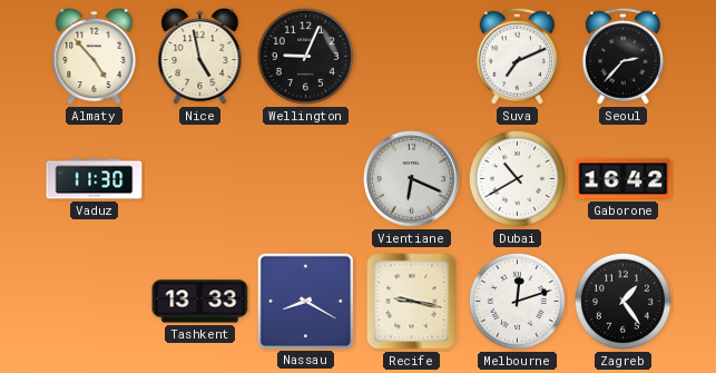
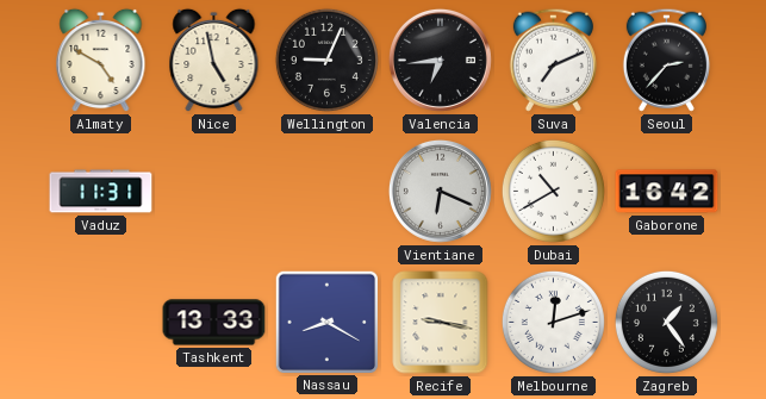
Almaty: 4:53 -> 4:50 (101, 61)
Valencia: none -> 6:44 (440, 60)
Vaduz: 11:30 -> 11:31 (101, 192)
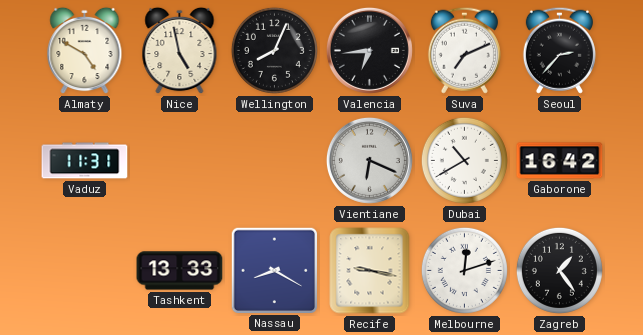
Wellington: 9:04 -> 8:04 (274, 50)
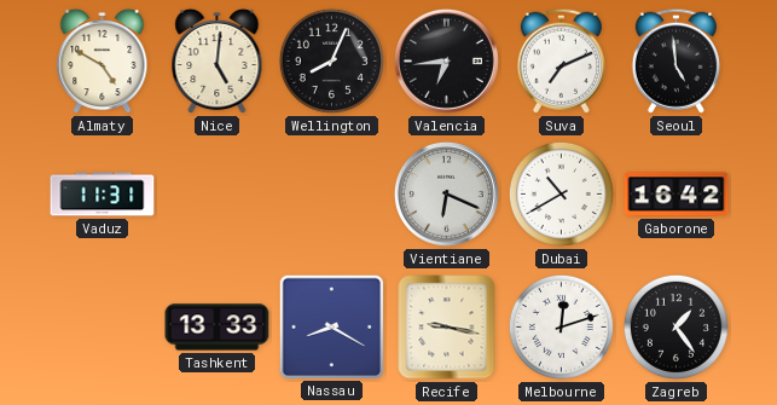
Nice: 4:58 -> 5:01 (218, 62)
Seoul: 2:37 -> 4:59 (675, 60)
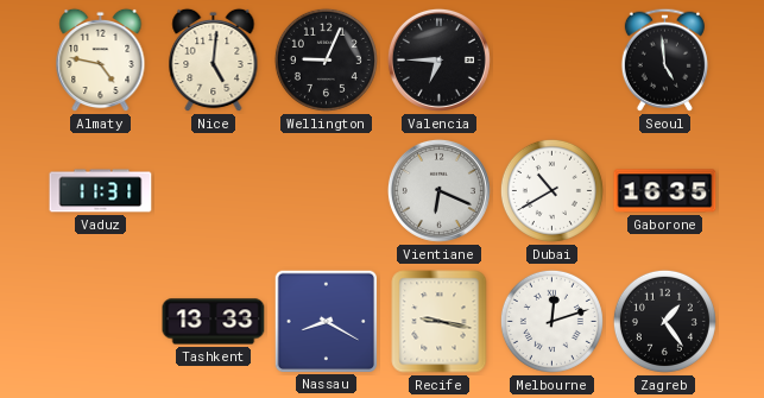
Almaty: 4:50 -> 4:47 (101, 61)
Wellington: 8:04 -> 9:04 (326, 59)
Valencia: 6:44 -> 6:45 (438, 59)
Suva: 7:11 -> none (561, 60)
Gaborone: 16:42 -> 16:35 (665, 191)
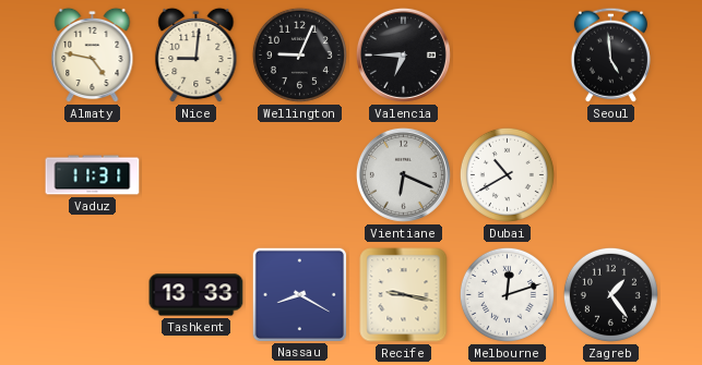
Nice: 5:01 -> 9:01 (197, 56)
Gaborone: 16:35 -> none (665, 191)
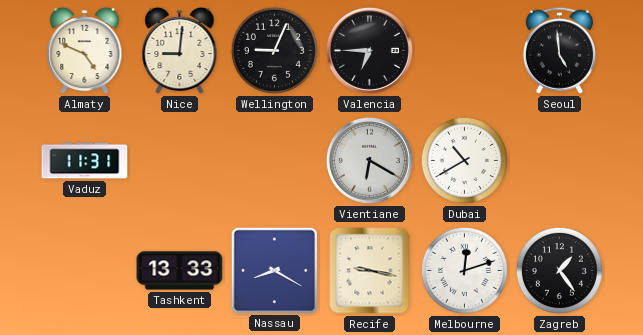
Almaty: 4:47 -> 4:49 (85, 51)
Vientiane: 6:19 -> 6:20 (369, 160)
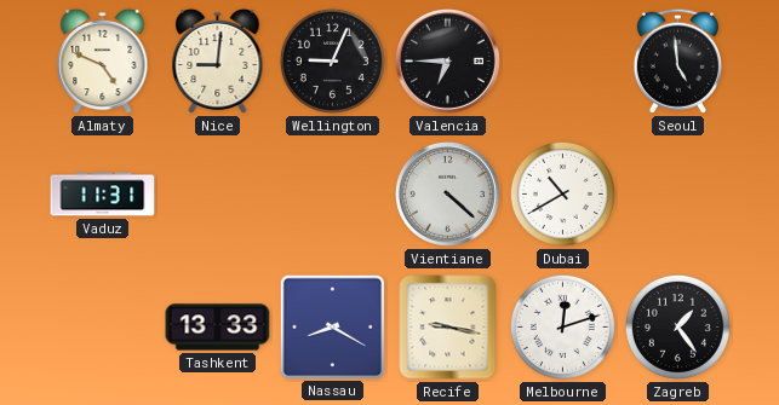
Vientiane: 6:20 -> 4:22 (447, 193)
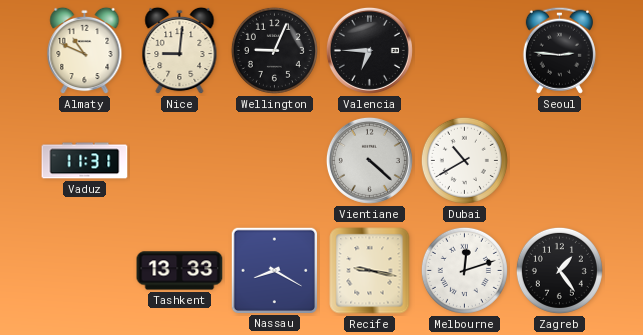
Almaty: 4:49 -> 10:49 (85, 51)
Seoul: 4:59 -> 2:46 (559, 50)
